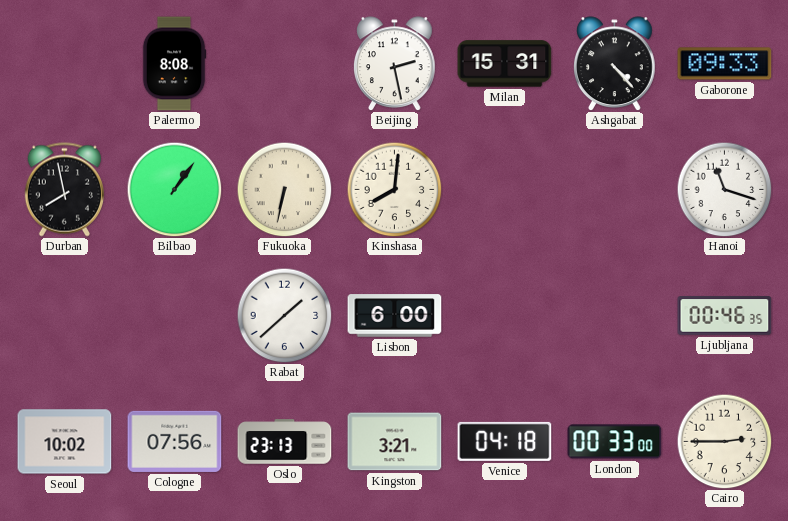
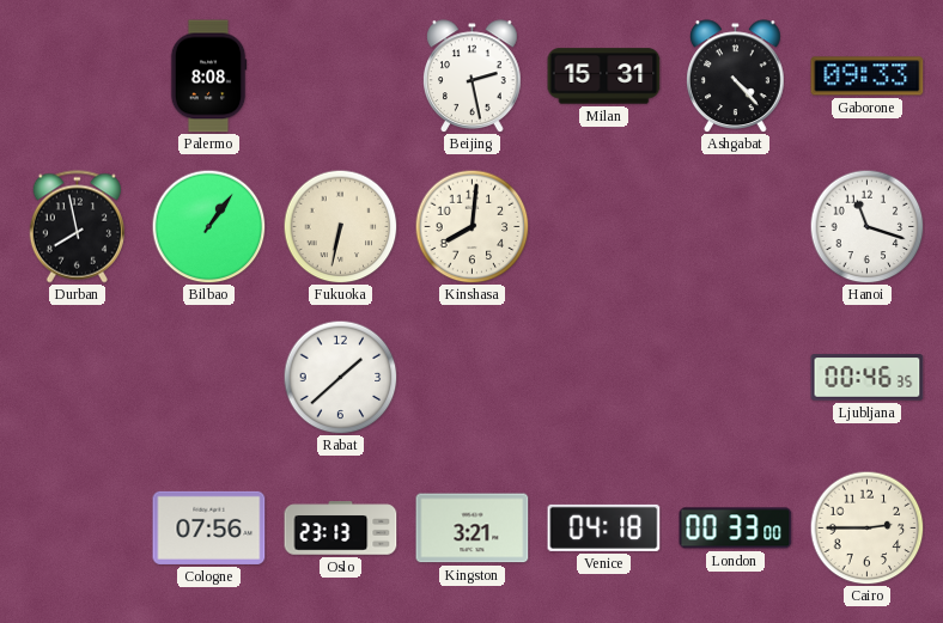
Lisbon: 6:00 -> none (395, 316)
Seoul: 10:02 -> none (65, 442)
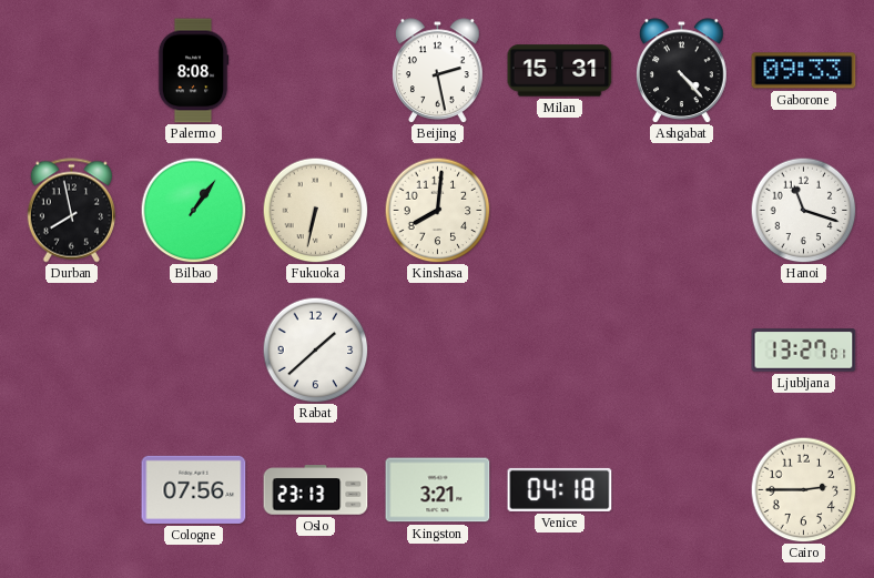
Ljubljana: 00:46 -> 13:27 (804, 351)
London: 00:33 -> none (736, 529)
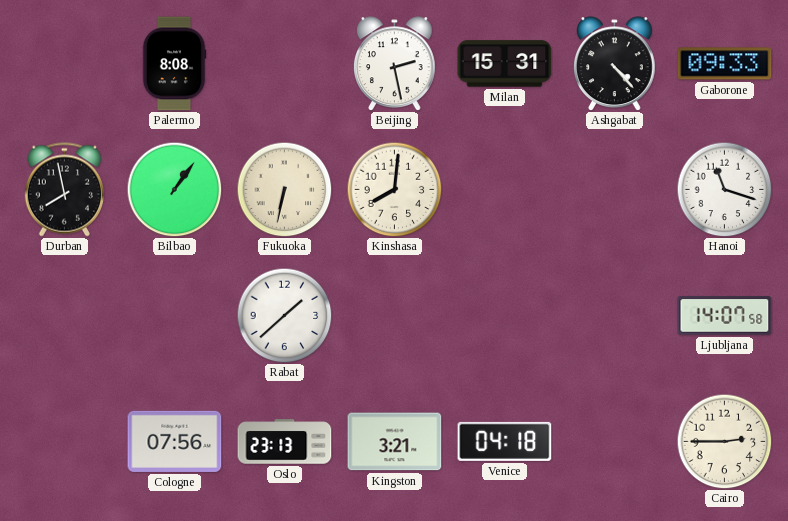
Ljubljana: 13:27 -> 14:07 (725, 316)
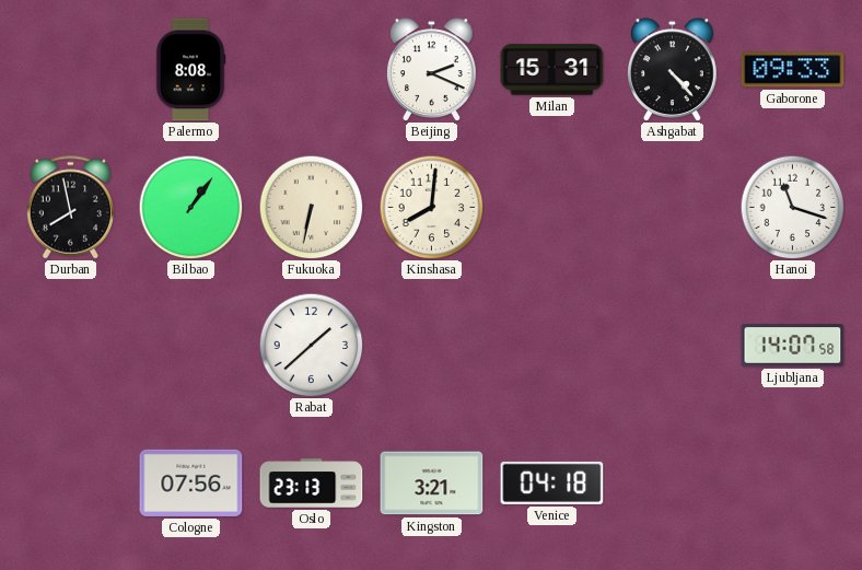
Beijing: 2:28 -> 2:19 (432, 69)
Cairo: 2:45 -> none (724, 441)
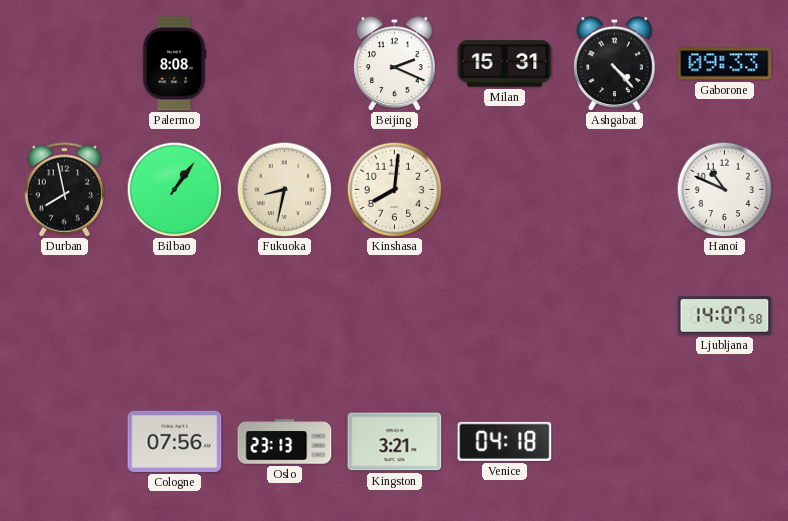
Fukuoka: 6:32 -> 8:32 (284, 189)
Hanoi: 11:18 -> 10:49 (724, 189)
Rabat: 1:38 -> none (311, 345)
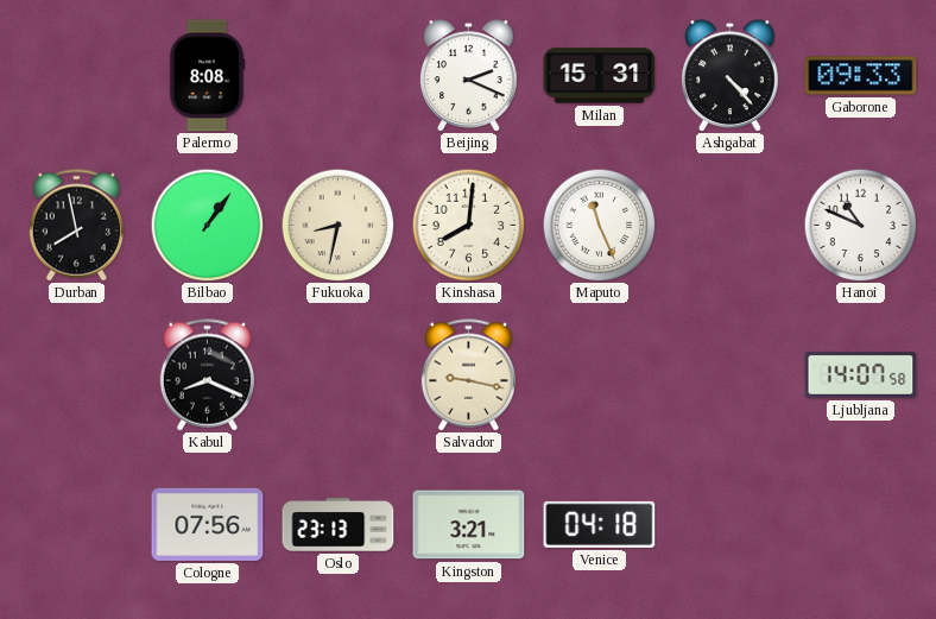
Maputo: none -> 11:26 (599, 225)
Kabul: none -> 8:19 (207, 375)
Salvador: none -> 9:17 (468, 375)
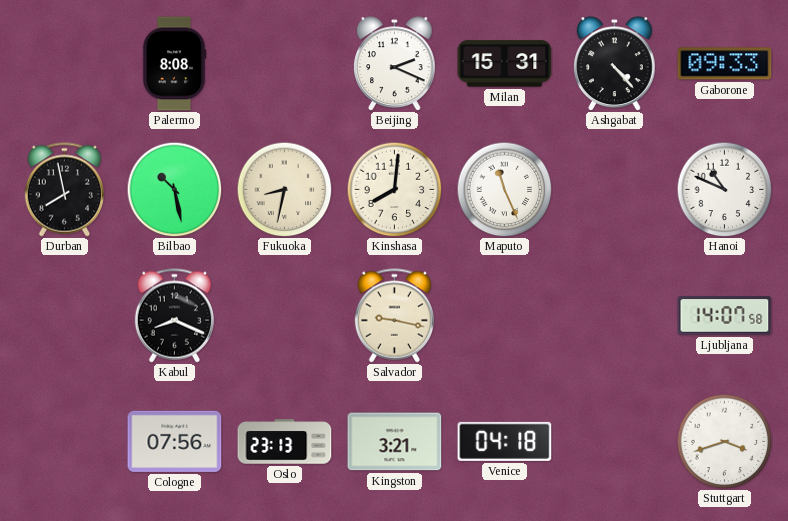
Bilbao: 1:06 -> 10:28 (174, 189)
Stuttgart: none -> 3:42 (724, 441)
